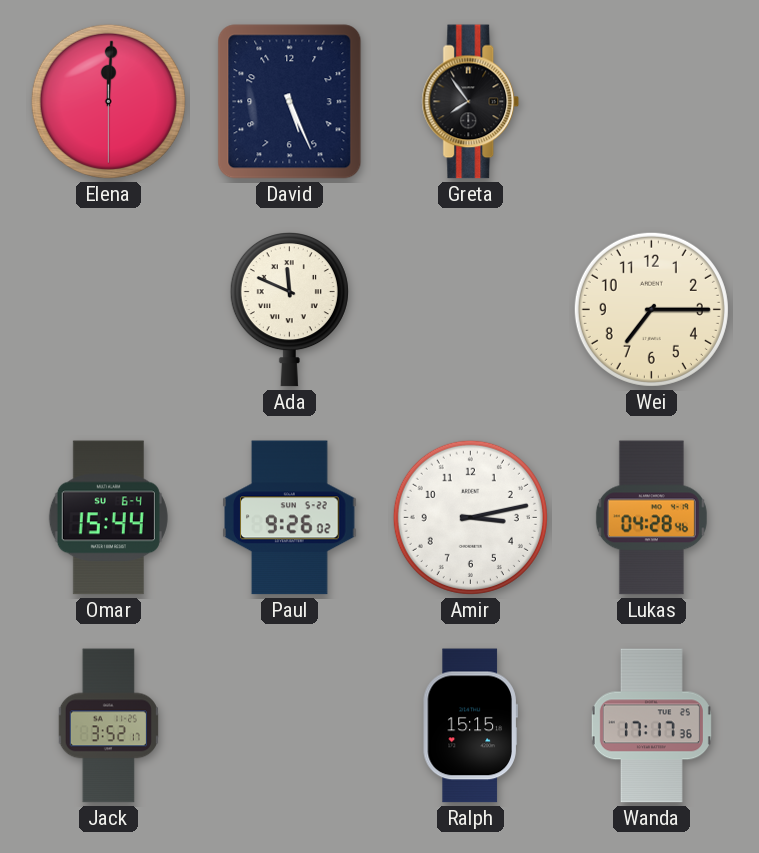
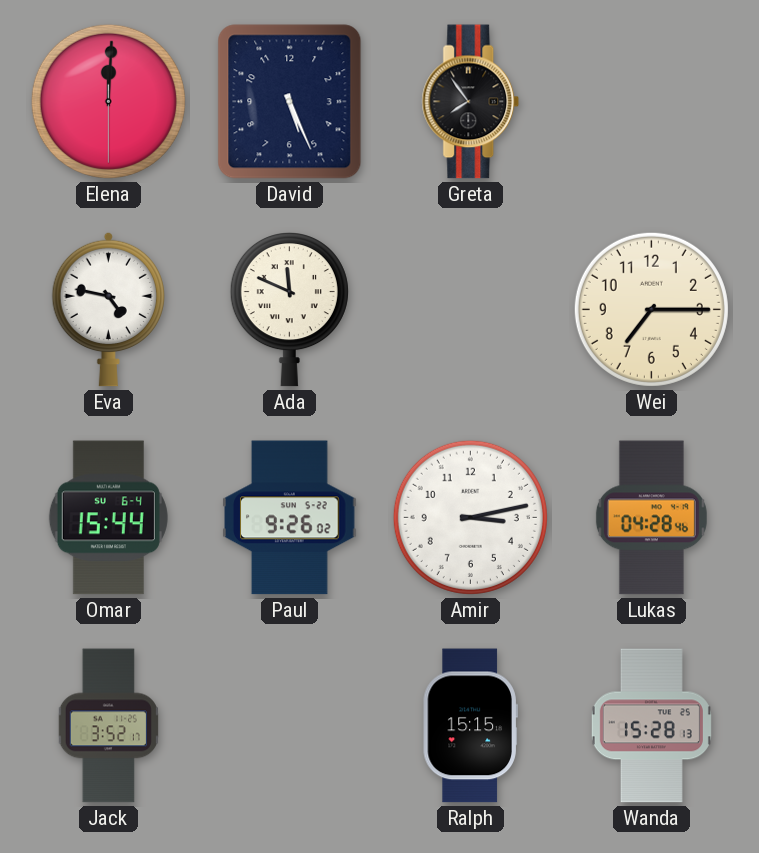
Eva: none -> 4:47 (108, 309)
Wanda: 17:17 -> 15:28 (651, 726)
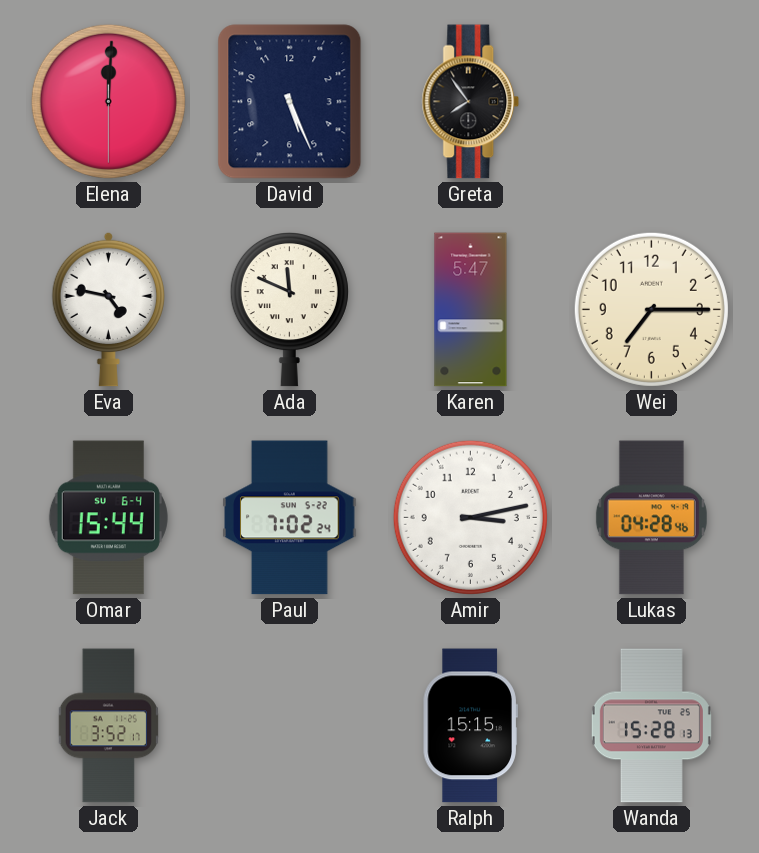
Karen: none -> 5:47 (471, 310)
Paul: 9:26 -> 7:02 (290, 518)
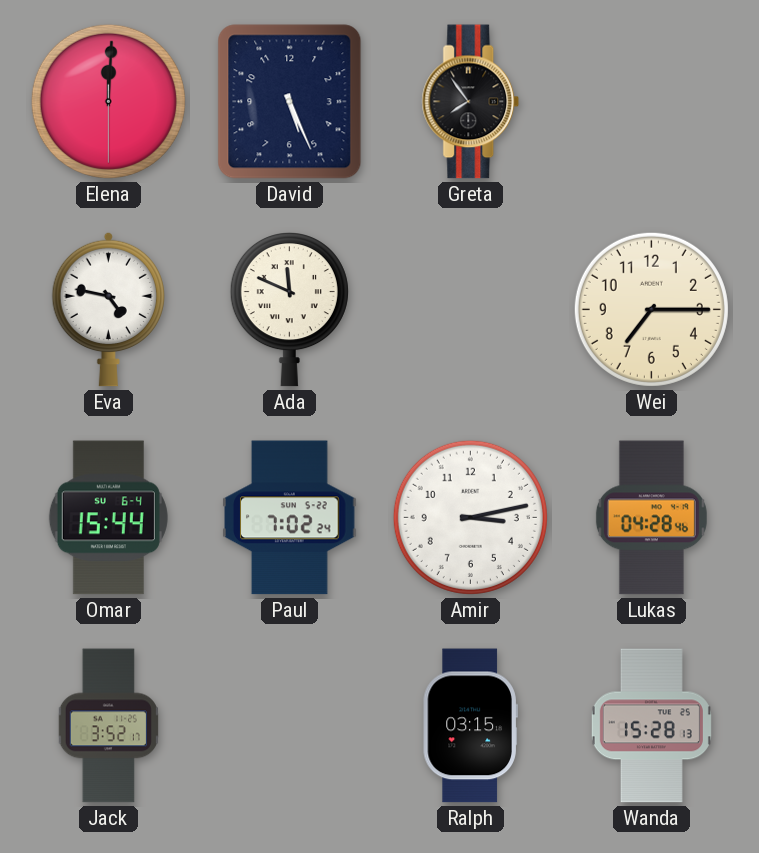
Karen: 5:47 -> none (471, 310)
Ralph: 15:15 -> 03:15 (470, 726)
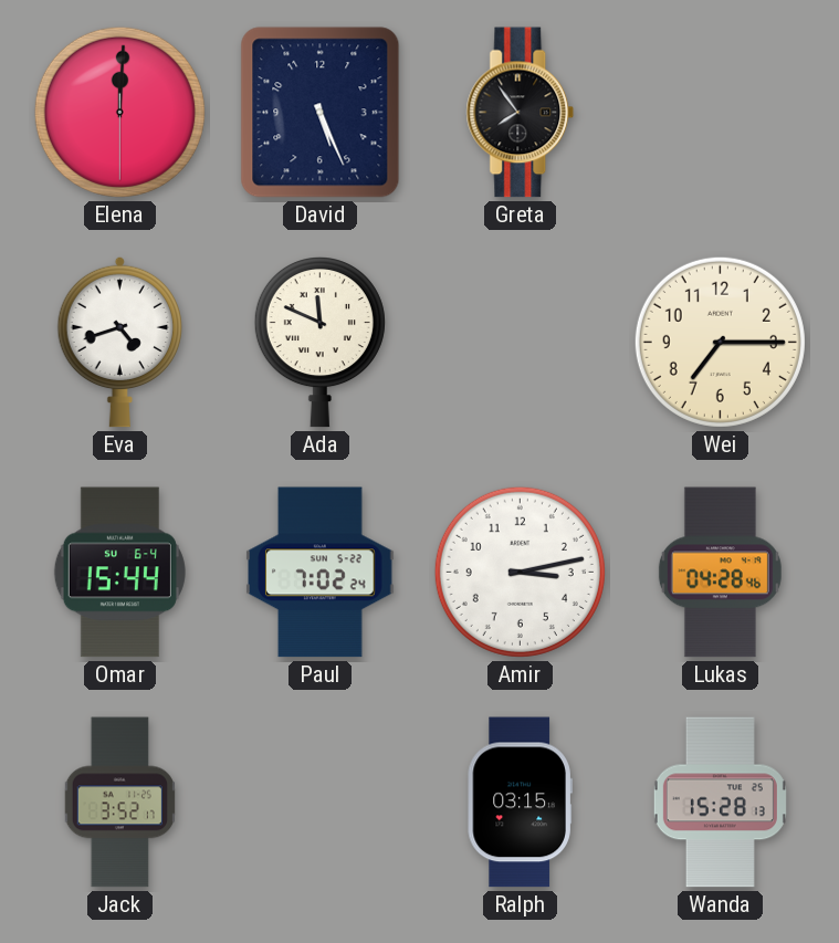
Eva: 4:47 -> 4:42 (119, 342)
